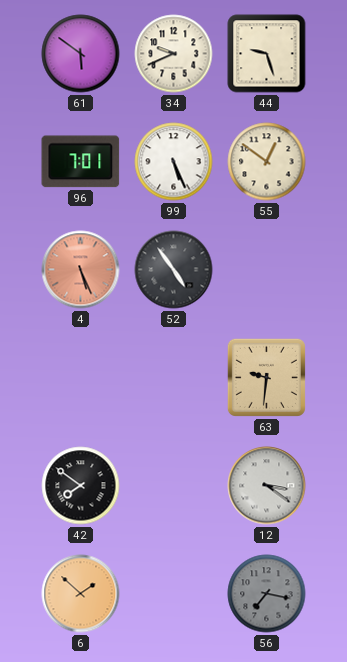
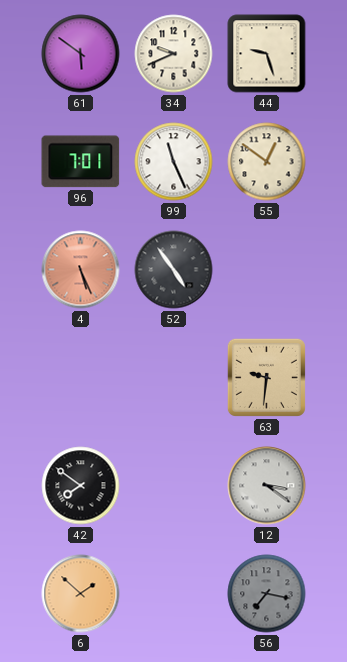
99: 5:26 -> 11:26 (174, 162)
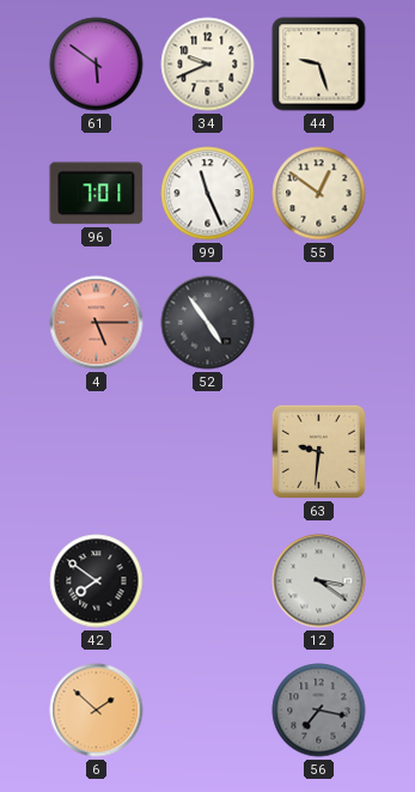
4: 5:26 -> 5:15 (97, 323)
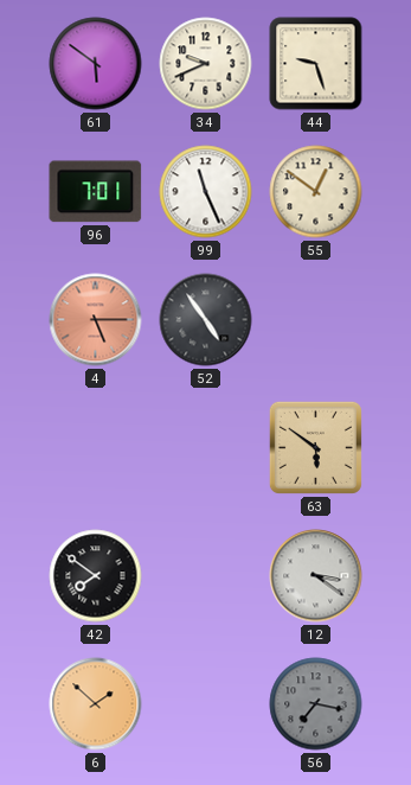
63: 9:31 -> 5:51 (315, 447)
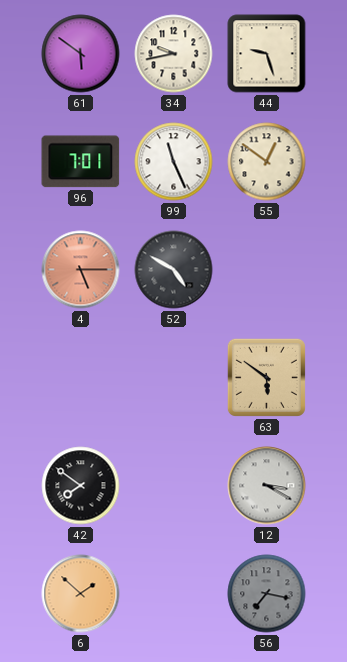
34: 9:41 -> 9:43 (174, 54)
52: 4:54 -> 4:50 (174, 270)
12: 3:21 -> 3:20 (267, 486)
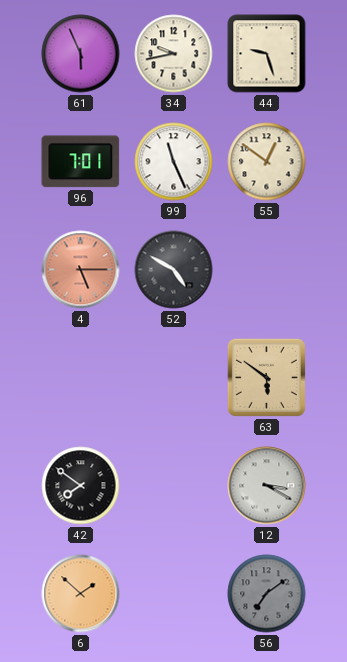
61: 5:51 -> 5:56 (81, 54)
56: 7:17 -> 7:09 (267, 594)
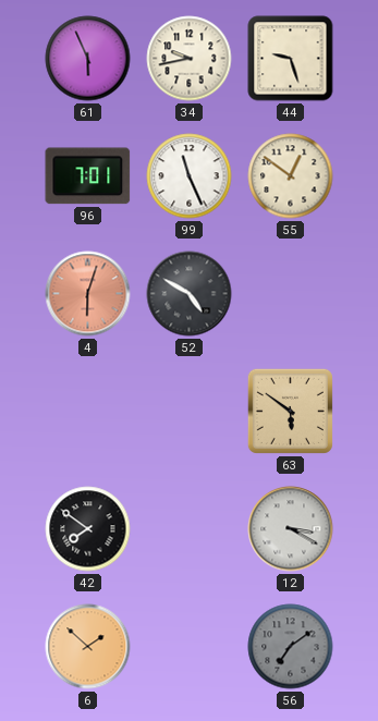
4: 5:15 -> 6:03 (88, 294)
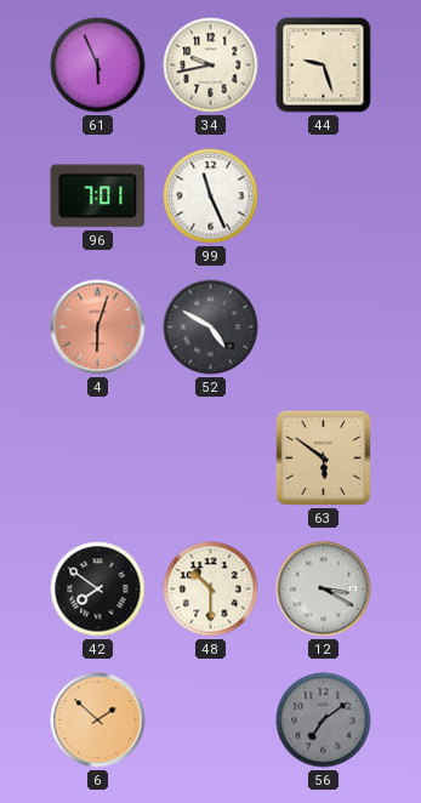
55: 12:51 -> none (291, 176)
48: none -> 10:30 (211, 590)
